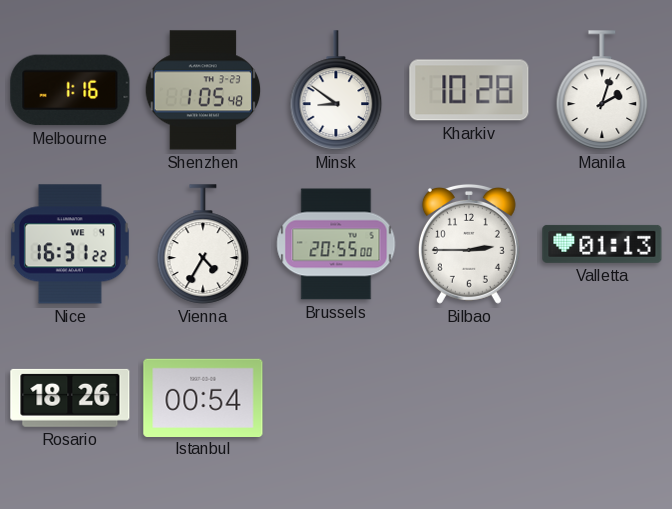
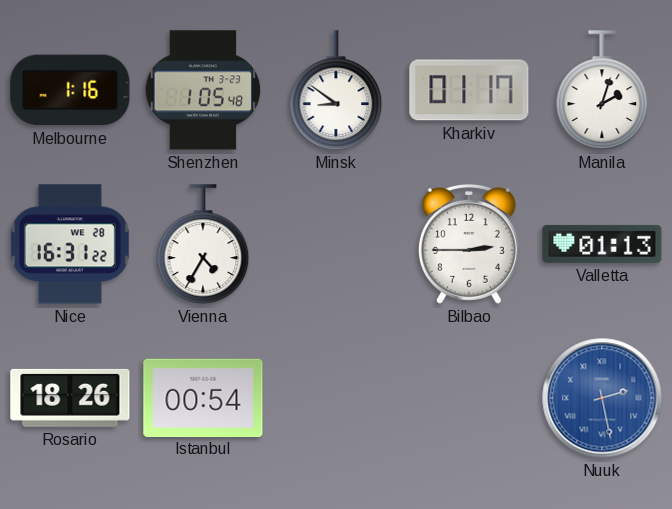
Kharkiv: 10:28 -> 01:17 (469, 90)
Nice date: WE 4 -> WE 28 (70, 244)
Brussels: 20:55 -> none (336, 244)
Nuuk: none -> 2:28 (602, 398)
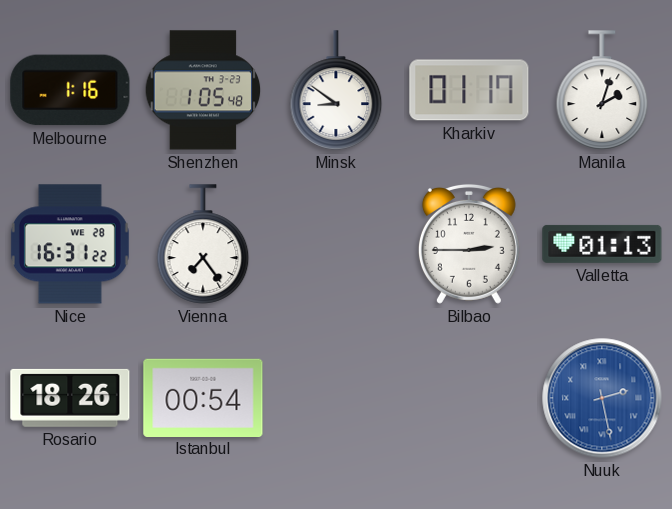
Vienna: 4:35 -> 7:24 (203, 244)
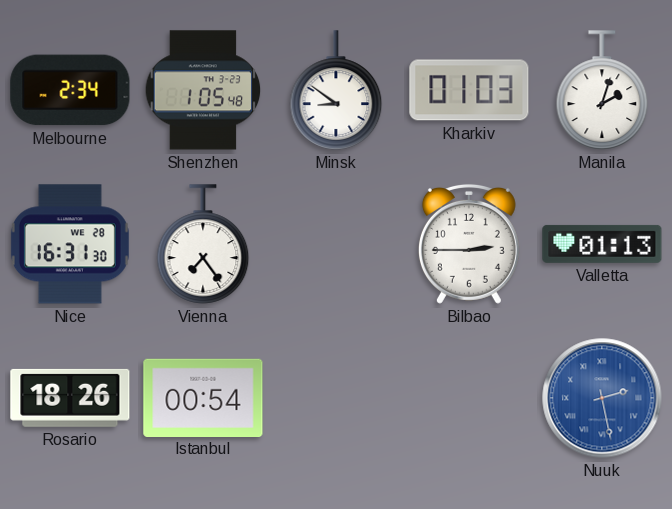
Melbourne: 1:16 -> 2:34 (70, 90)
Kharkiv: 01:17 -> 01:03 (469, 90)
Nice: 16:31:22 -> 16:31:30 (70, 244)
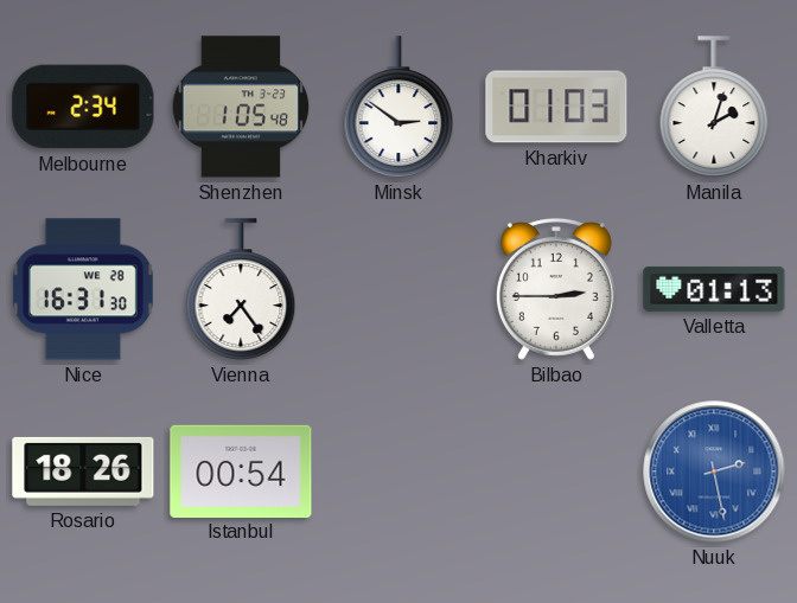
Minsk: 8:51 -> 2:51 (398, 107)
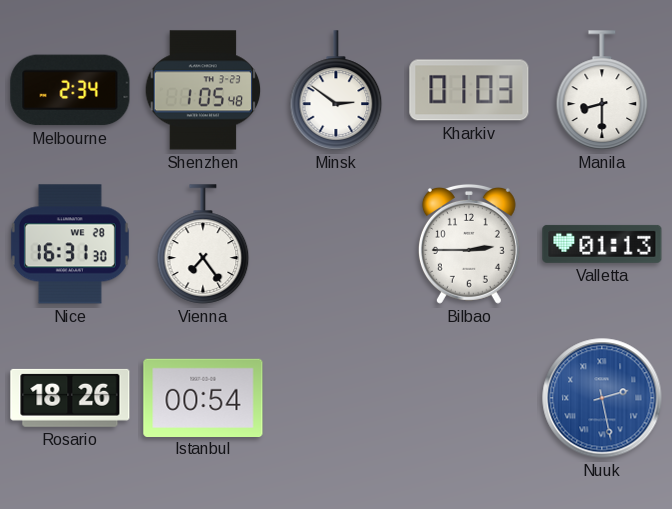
Manila: 2:03 -> 8:30 (602, 90)
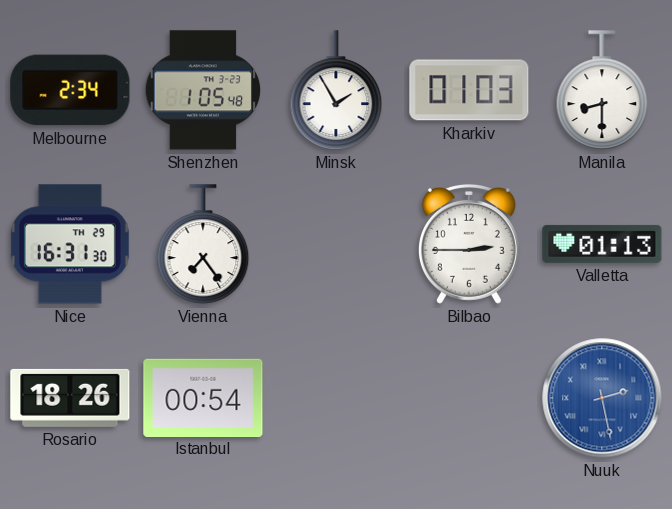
Minsk: 2:51 -> 1:55 (336, 90)
Nice date: WE 28 -> TH 29 (70, 244)
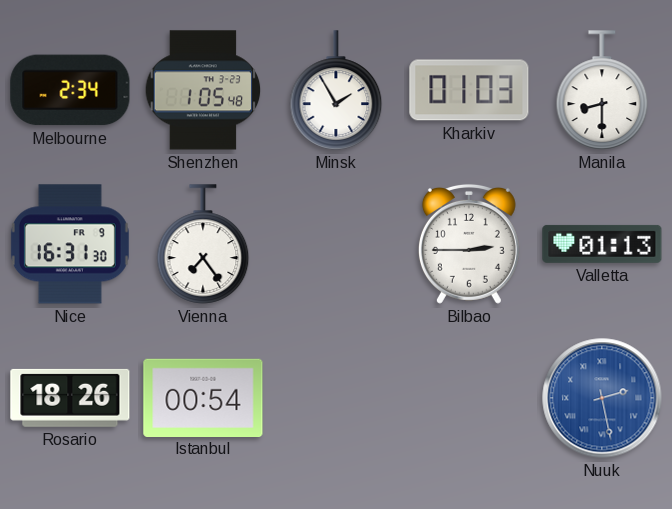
Nice date: TH 29 -> FR 9 (70, 244)
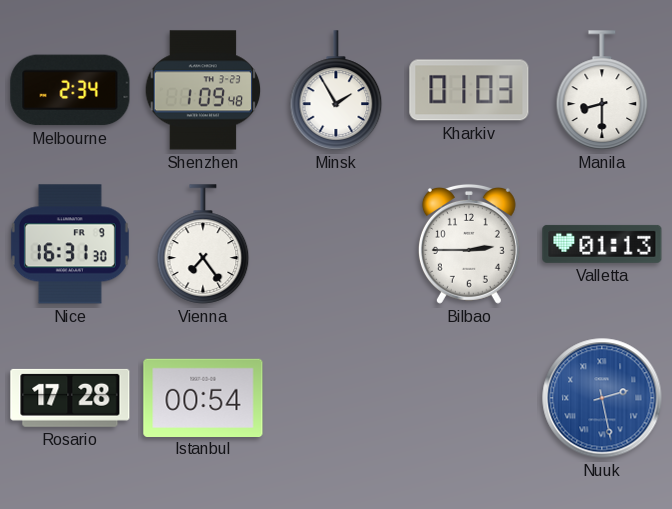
Shenzhen: 1:05 -> 1:09 (203, 90)
Rosario: 18:26 -> 17:28 (70, 398)
